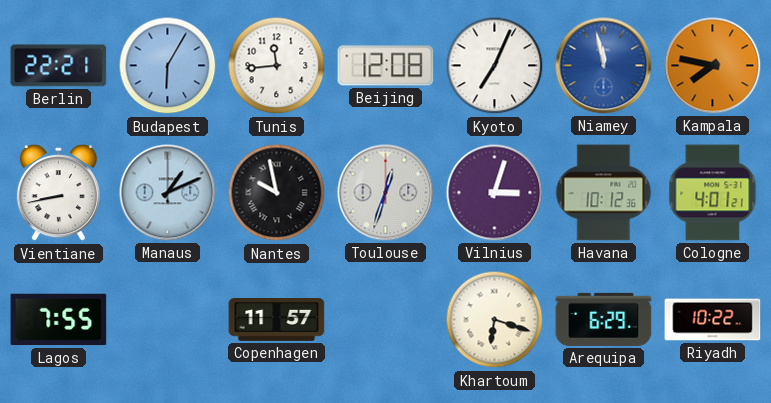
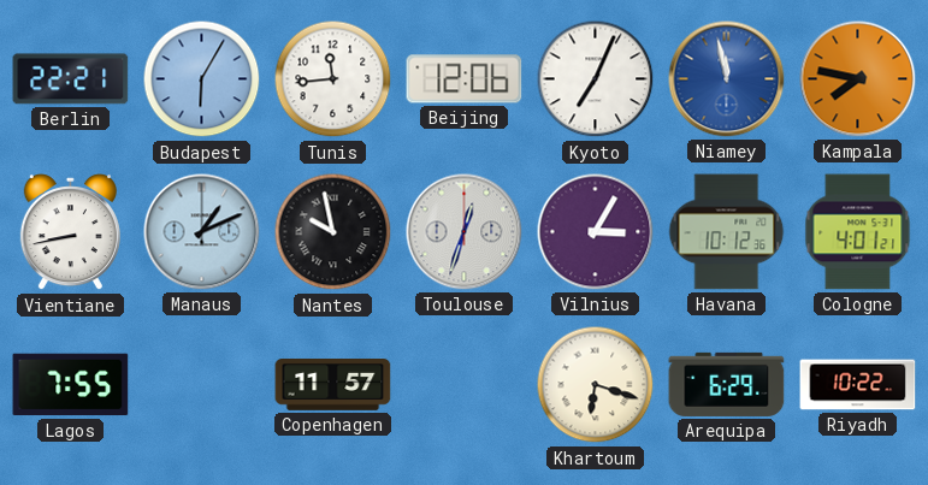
Beijing: 12:08 -> 12:06 (465, 79)
Vilnius: 3:03 -> 3:05 (596, 232)
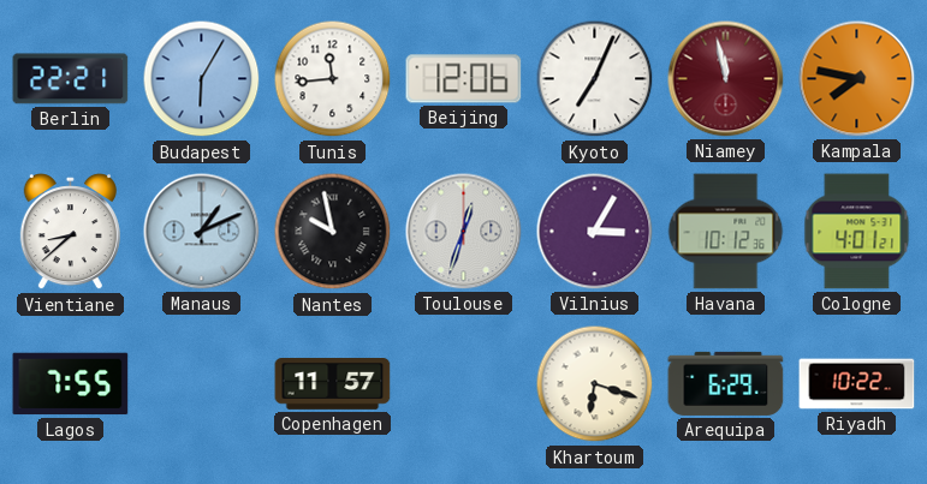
Niamey dial: blue -> burgundy (726, 79)
Vientiane: 8:43 -> 8:38 (70, 232)
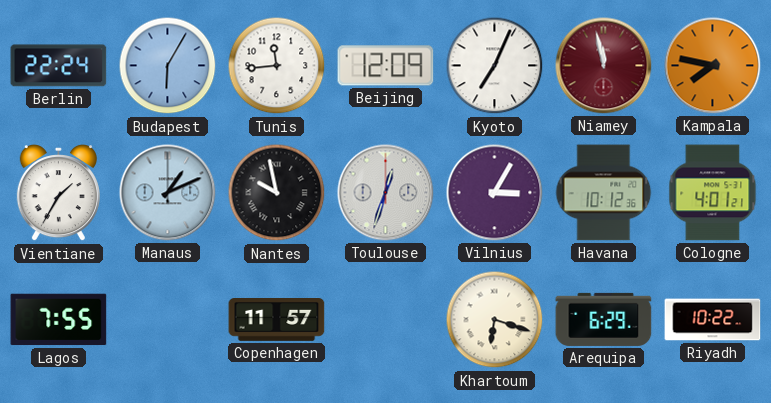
Berlin: 22:21 -> 22:24 (59, 66)
Beijing: 12:06 -> 12:09 (386, 66)
Vientiane: 8:38 -> 1:35 (58, 193)
